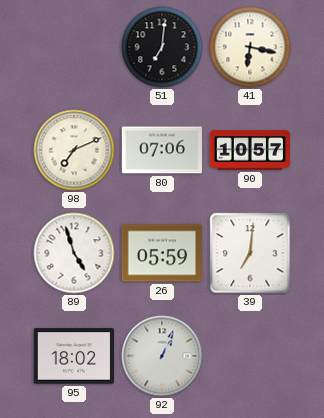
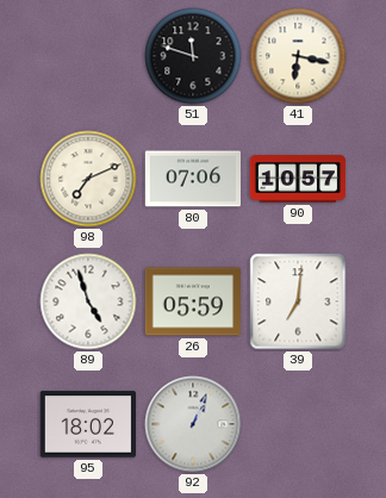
51: 7:01 -> 11:48 (193, 56)
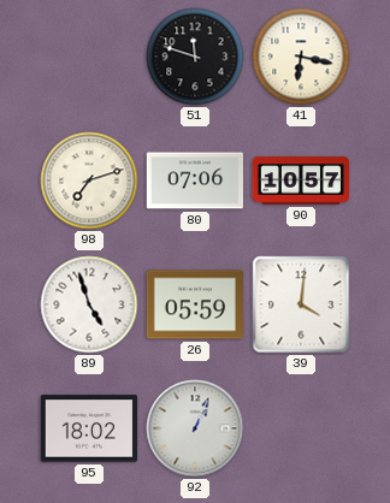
98: 7:11 -> 7:12 (89, 181)
39: 7:01 -> 4:01 (301, 304)
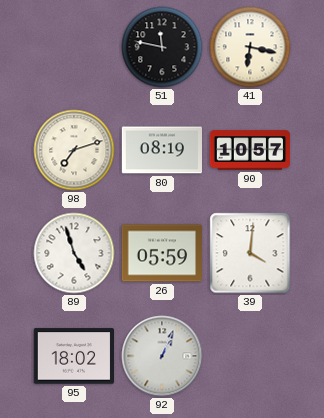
51: 11:48 -> 11:47 (162, 47)
80: 07:06 -> 08:19 (161, 150)
